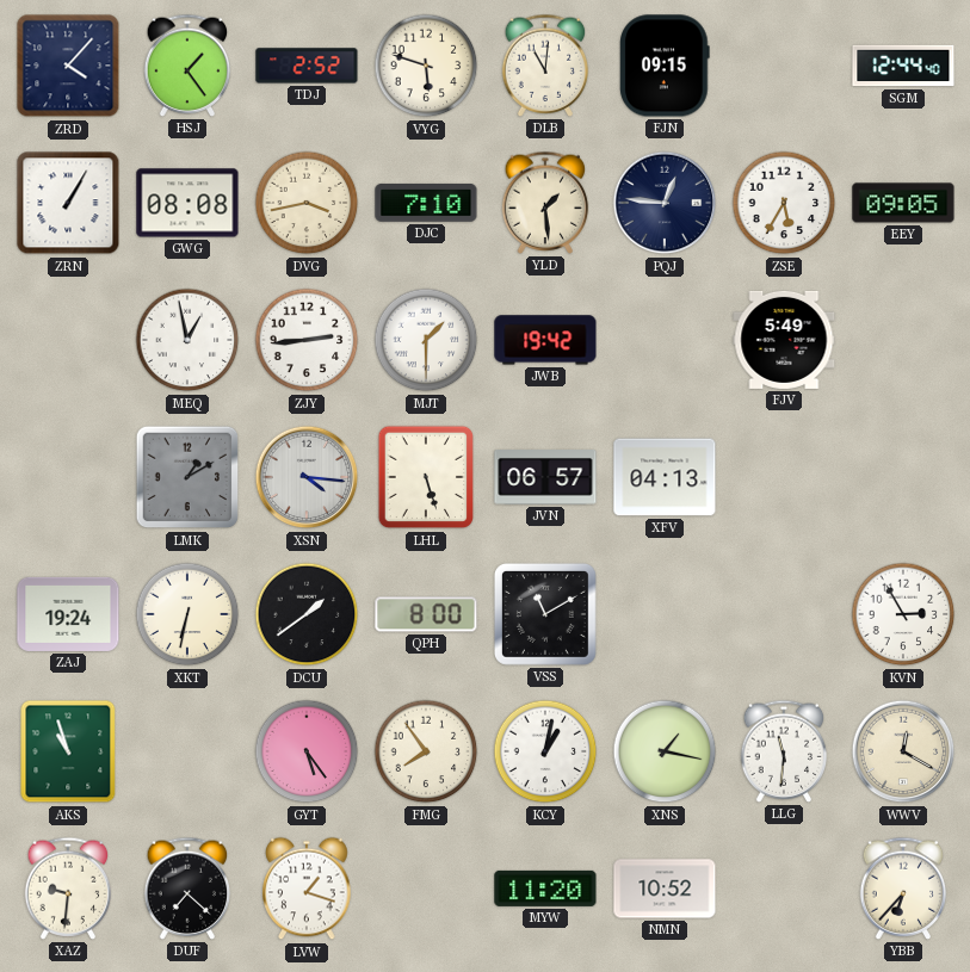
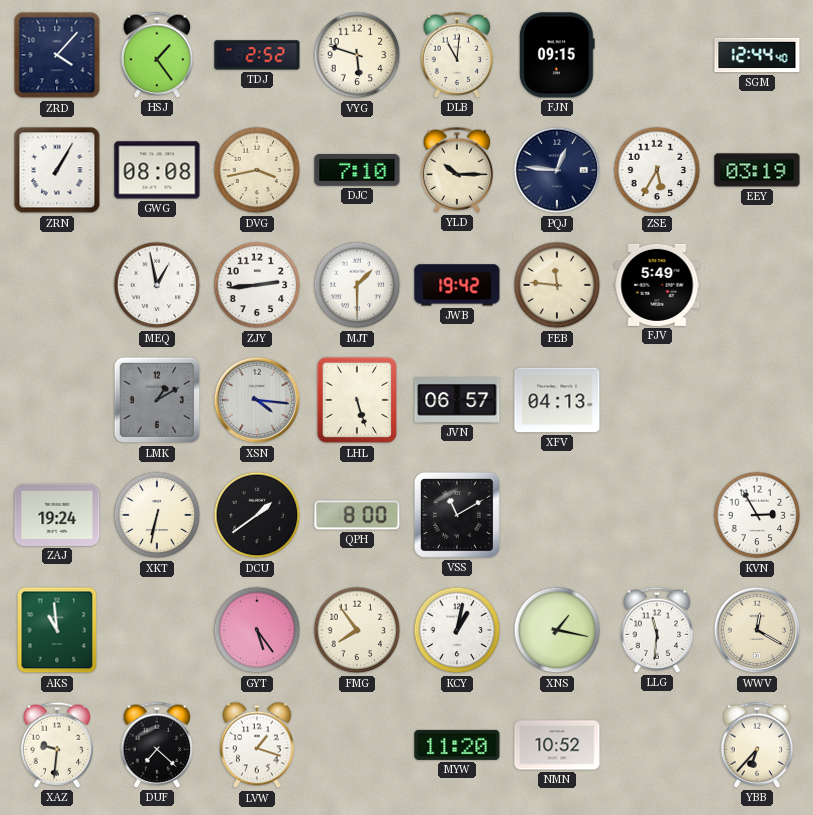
YLD: 1:29 -> 10:15 (457, 170)
EEY: 09:05 -> 03:19 (757, 170)
FEB: none -> 11:46 (557, 285)
AKS: 10:57 -> 10:59 (57, 630)
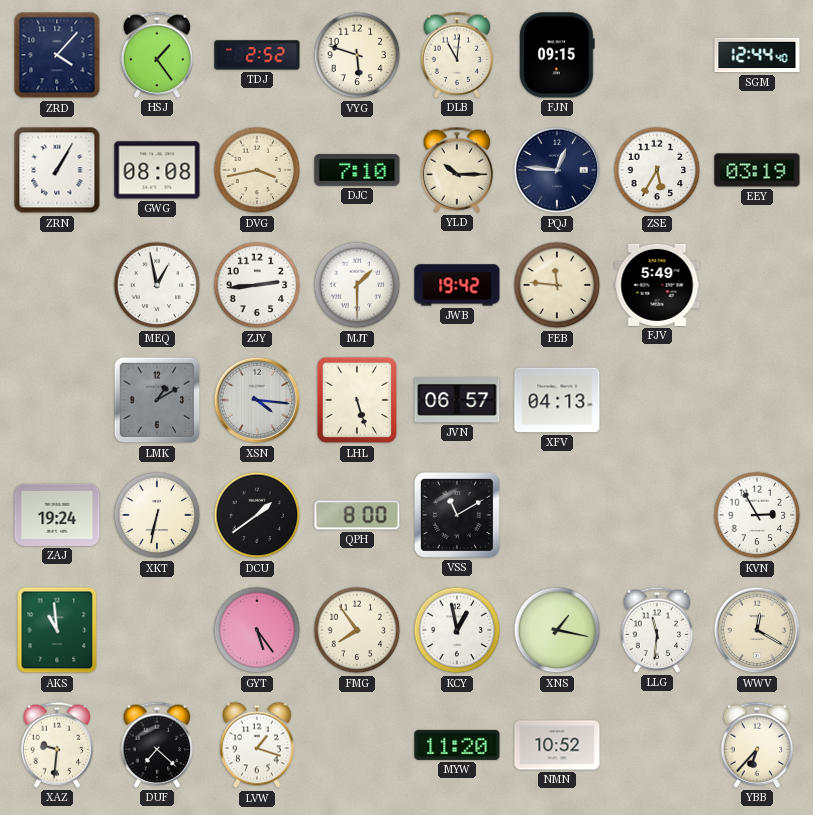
KCY: 1:02 -> 12:58 (457, 630)
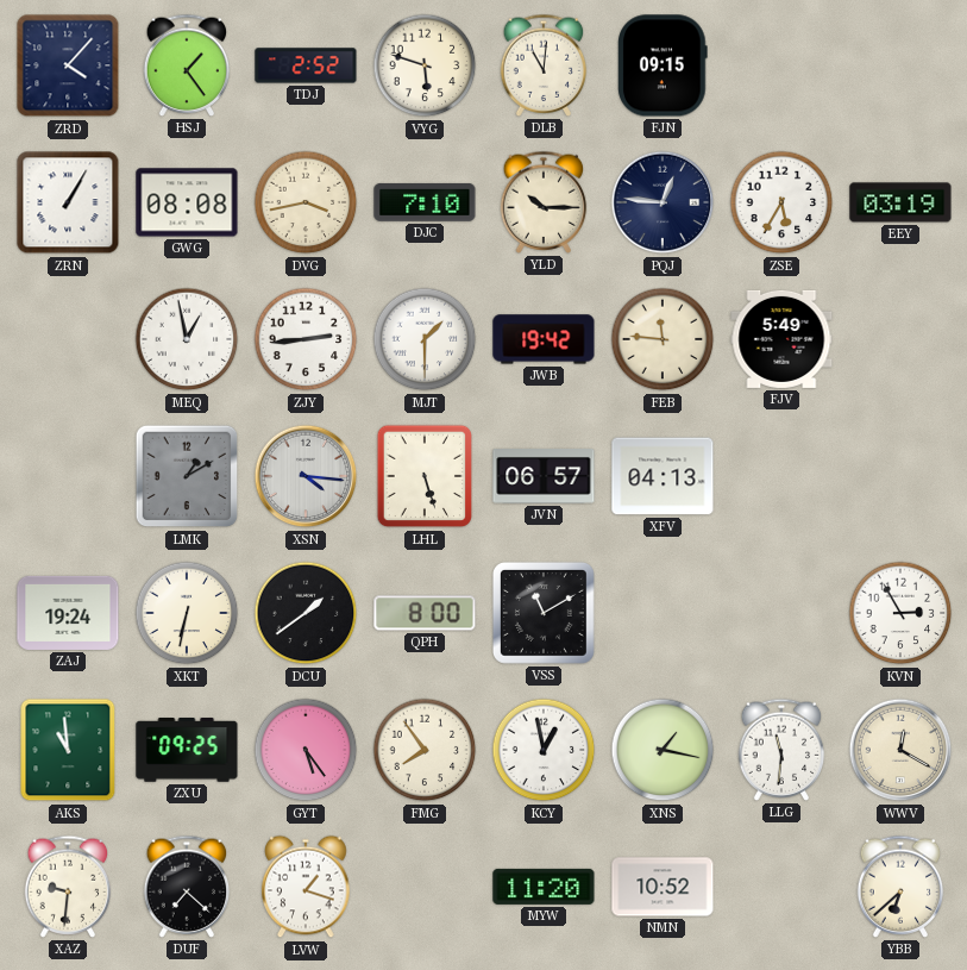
SGM: 12:44 -> none (757, 55)
ZXU: none -> 09:25 (187, 751)
YBB: 6:37 -> 6:38 (900, 887)
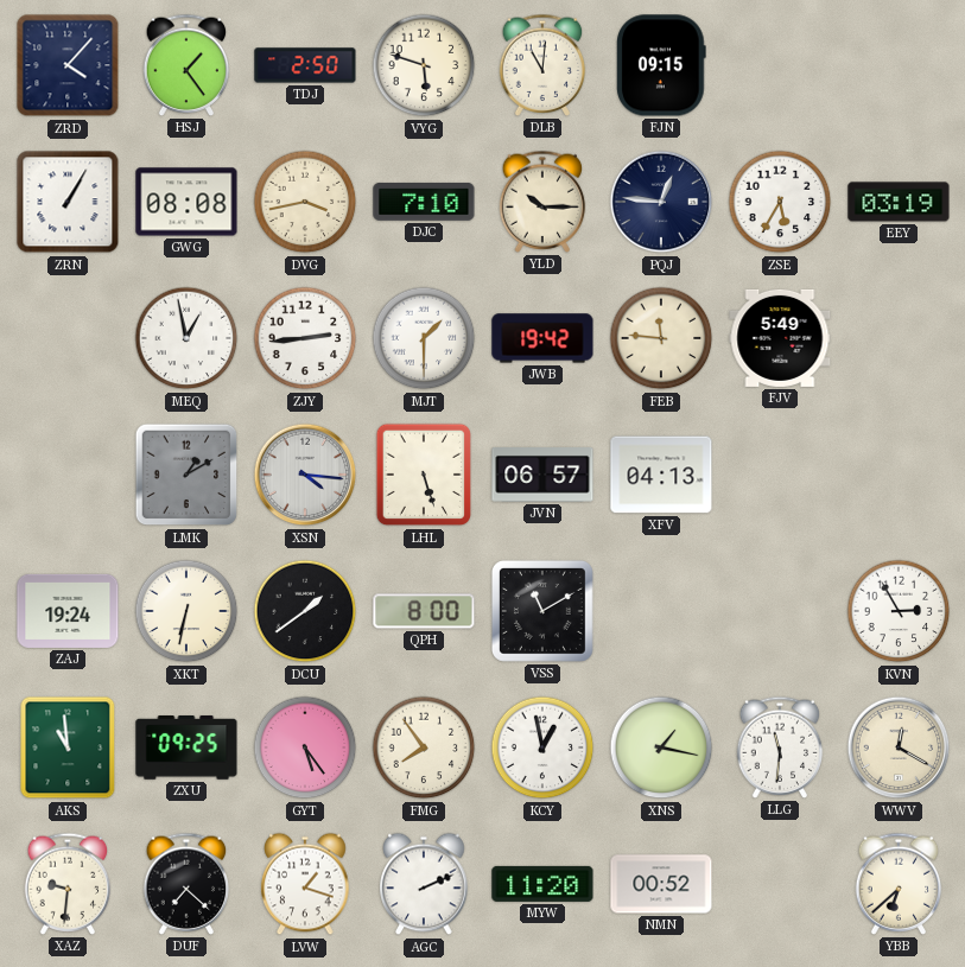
TDJ: 2:52 -> 2:50 (305, 65)
AGC: none -> 2:11 (424, 884)
NMN: 10:52 -> 00:52 (661, 884)
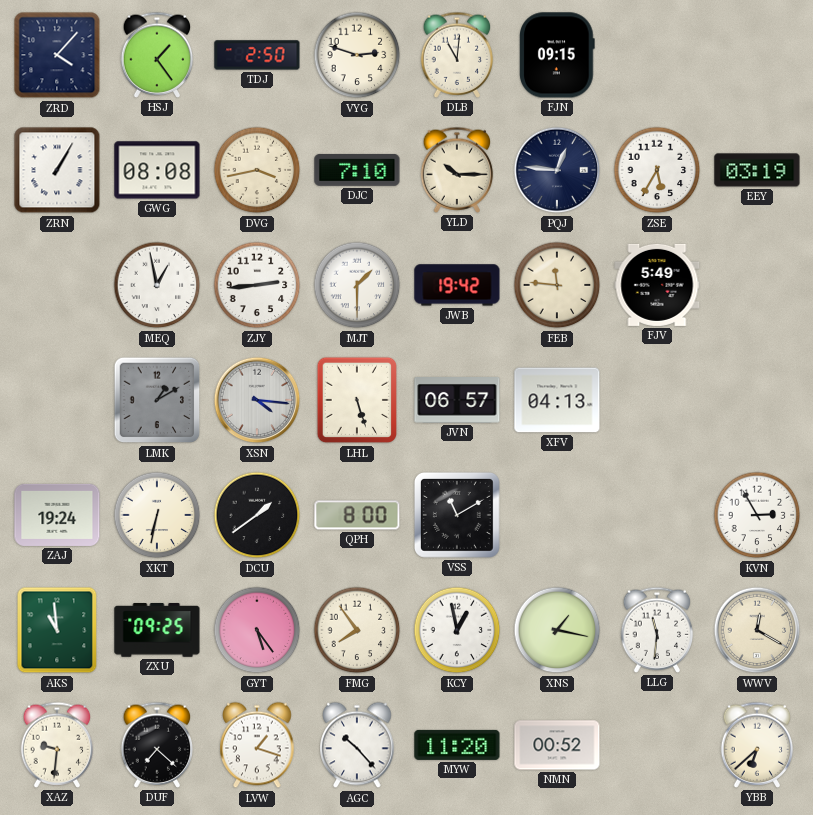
VYG: 5:48 -> 2:48 (357, 55)
AGC: 2:11 -> 10:23 (357, 745)
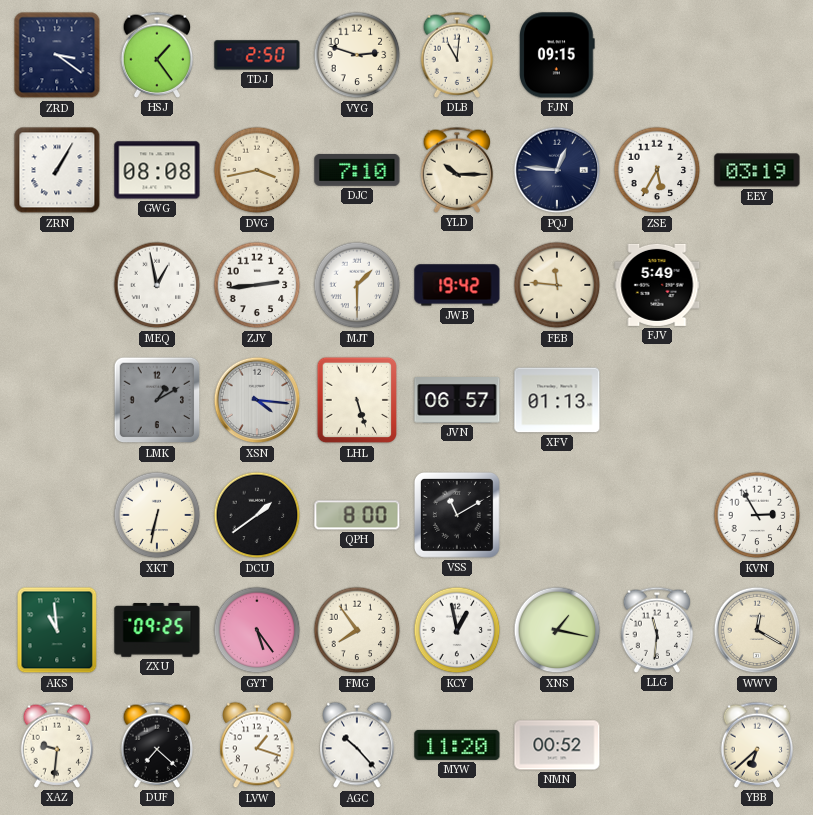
ZRD: 4:07 -> 3:21 (57, 55)
XFV: 04:13 -> 01:13 (557, 400)
ZAJ: 19:24 -> none (57, 515)
